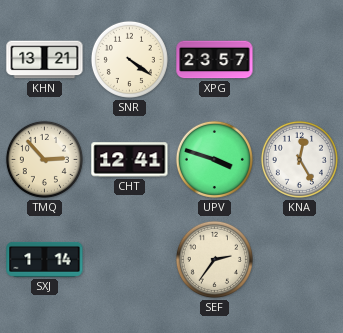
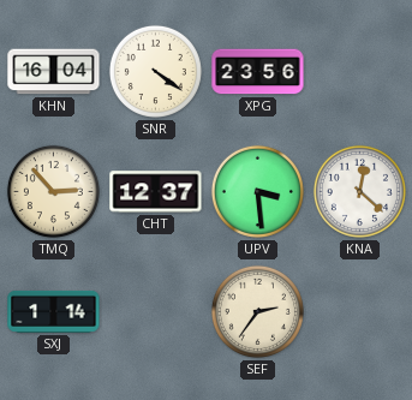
KHN: 13:21 -> 16:04 (54, 72)
XPG: 23:57 -> 23:56 (258, 72)
CHT: 12:41 -> 12:37 (156, 192)
UPV: 3:48 -> 3:29 (257, 191)
KNA: 12:25 -> 12:22 (359, 191)
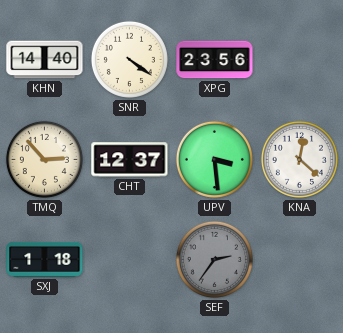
KHN: 16:04 -> 14:40 (45, 60)
SXJ: 1:14 -> 1:18 (45, 259)
SEF dial: cream -> grey (214, 259)
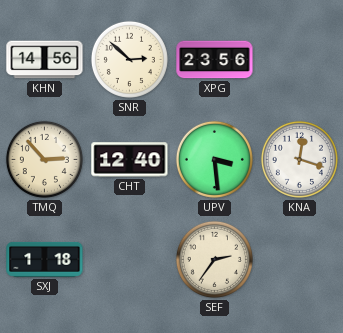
KHN: 14:40 -> 14:56 (45, 60)
SNR: 4:21 -> 2:52 (129, 59)
CHT: 12:37 -> 12:40 (130, 160)
KNA: 12:22 -> 12:18 (299, 159)
SEF dial: grey -> cream (214, 259)
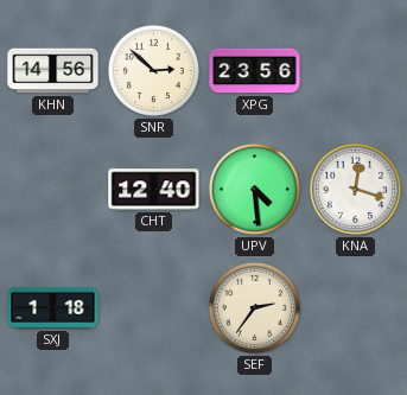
TMQ: 2:53 -> none (44, 159)
UPV: 3:29 -> 4:29 (254, 189)
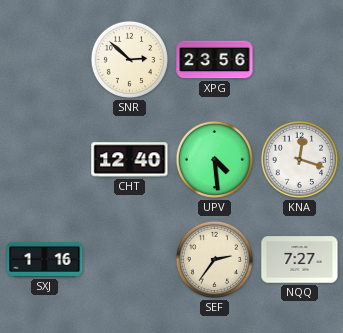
KHN: 14:56 -> none (53, 71)
SXJ: 1:18 -> 1:16 (45, 259)
NQQ: none -> 7:27 (300, 260)
